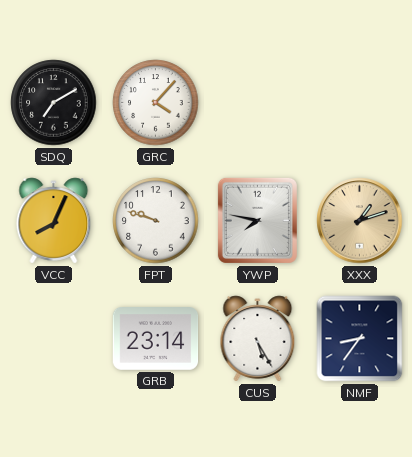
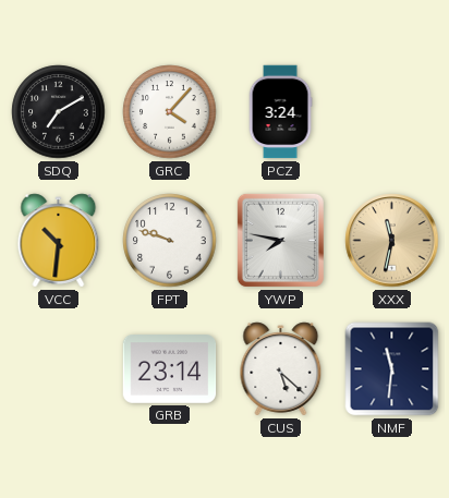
PCZ: none -> 3:24 (280, 112)
VCC: 8:04 -> 10:31 (59, 241)
XXX: 1:12 -> 11:32 (392, 241)
CUS: 5:25 -> 5:22 (281, 369)
NMF: 8:36 -> 11:31 (392, 369)
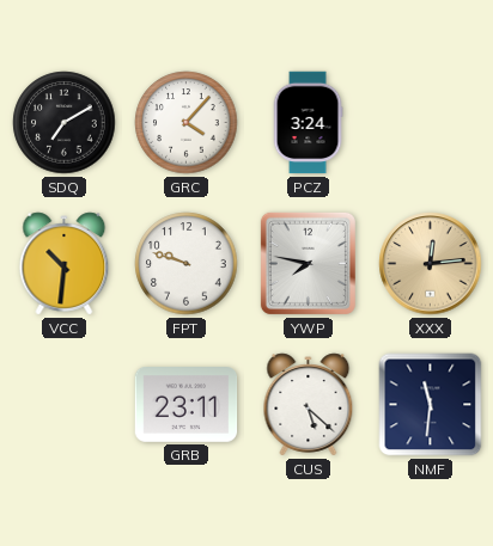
XXX: 11:32 -> 12:14 (431, 264)
GRB: 23:14 -> 23:11 (187, 405)
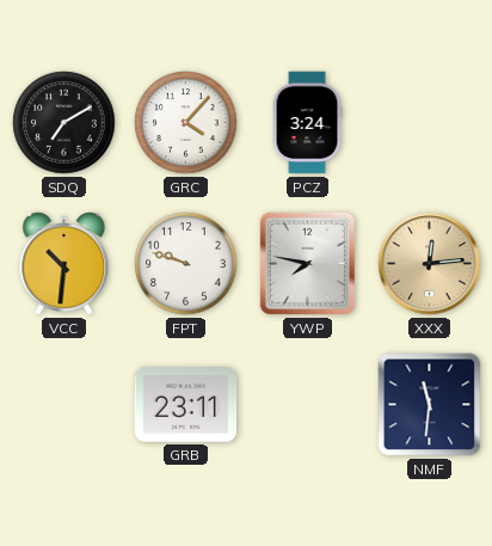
CUS: 5:22 -> none (309, 405)
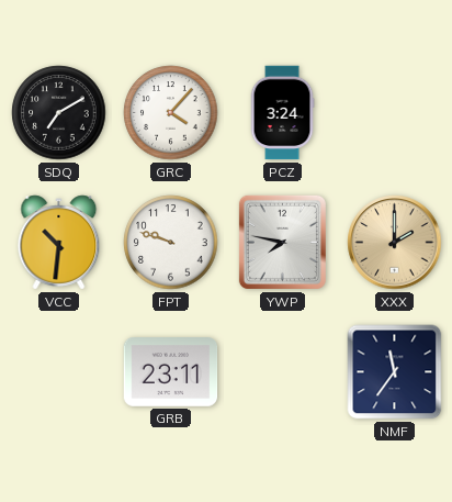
XXX: 12:14 -> 2:00 (395, 243)
NMF: 11:31 -> 11:36 (395, 372)
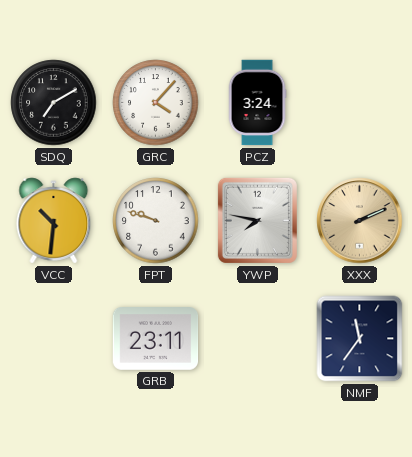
XXX: 2:00 -> 2:11 (360, 221)
